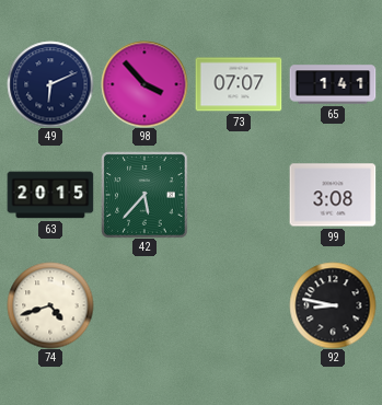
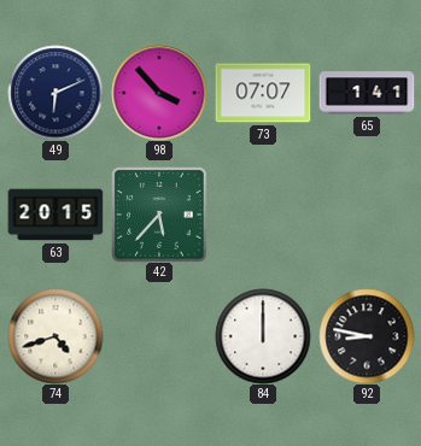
99: 3:08 -> none (333, 195)
84: none -> 12:00 (263, 336)
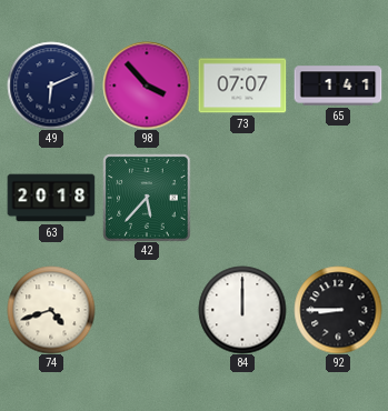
63: 20:15 -> 20:18 (51, 198)
92: 8:47 -> 8:45 (338, 310)
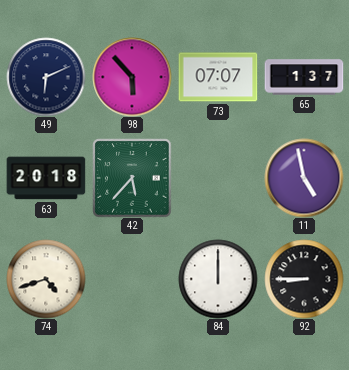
98: 3:53 -> 5:53 (132, 77)
65: 1:41 -> 1:37 (304, 77)
11: none -> 4:58 (304, 178)
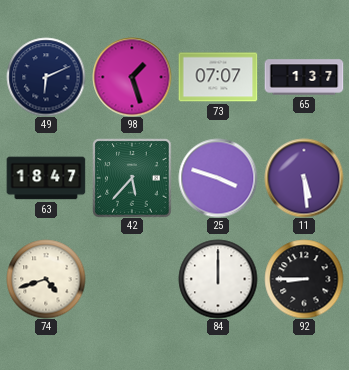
98: 5:53 -> 1:27 (132, 77)
63: 20:18 -> 18:47 (46, 178)
25: none -> 3:48 (218, 178)
11: 4:58 -> 5:29 (304, 178)
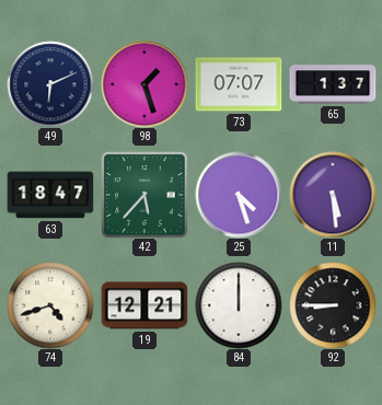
25: 3:48 -> 4:27 (239, 195)
19: none -> 12:21 (144, 305)
